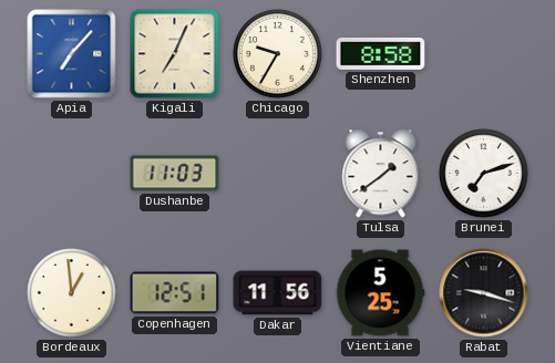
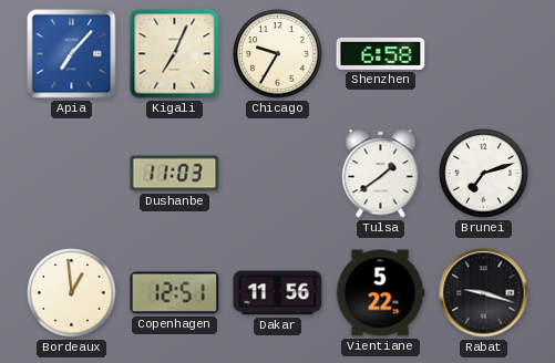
Shenzhen: 8:58 -> 6:58 (381, 53)
Vientiane: 5:25 -> 5:22 (380, 293)
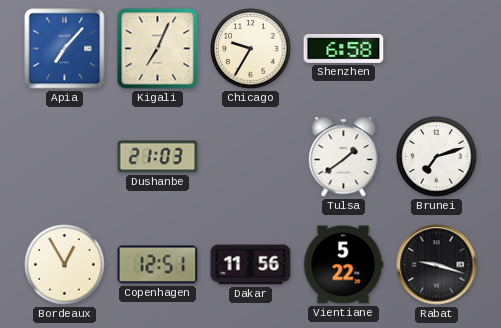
Dushanbe: 11:03 -> 21:03 (158, 157)
Bordeaux: 12:59 -> 12:55 (65, 265)
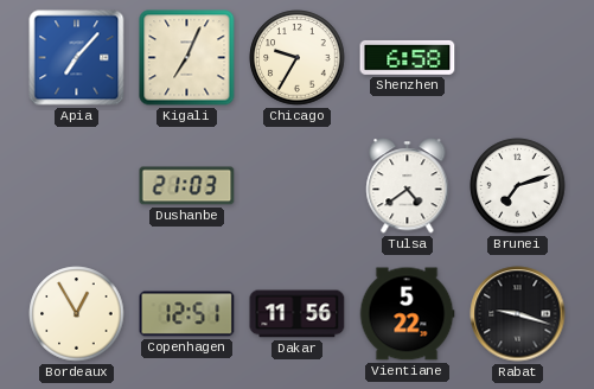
Tulsa: 1:39 -> 4:39 (408, 186)
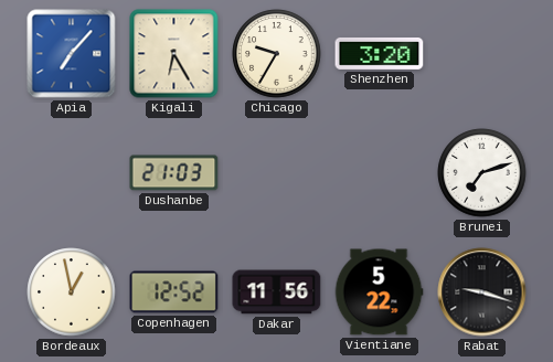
Kigali: 7:04 -> 6:25 (174, 54)
Shenzhen: 6:58 -> 3:20 (380, 53)
Tulsa: 4:39 -> none (408, 186)
Bordeaux: 12:55 -> 12:58 (72, 292)
Copenhagen: 12:51 -> 12:52 (174, 292)
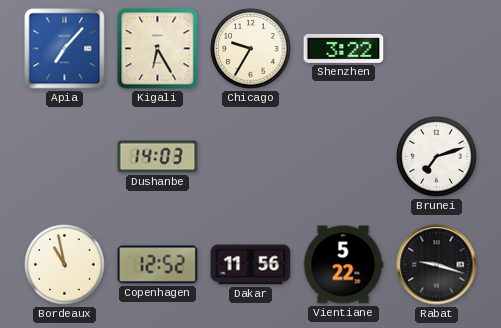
Shenzhen: 3:20 -> 3:22 (344, 48)
Dushanbe: 21:03 -> 14:03 (158, 157)
Bordeaux: 12:58 -> 10:58 (65, 265)
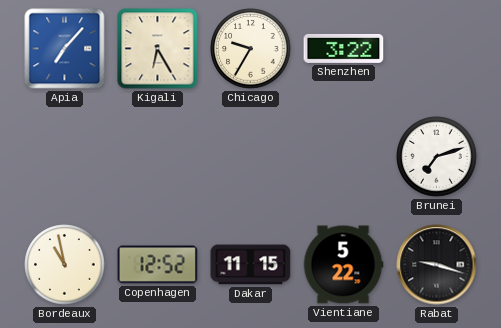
Dushanbe: 14:03 -> none (158, 157)
Dakar: 11:56 -> 11:15 (251, 265)
